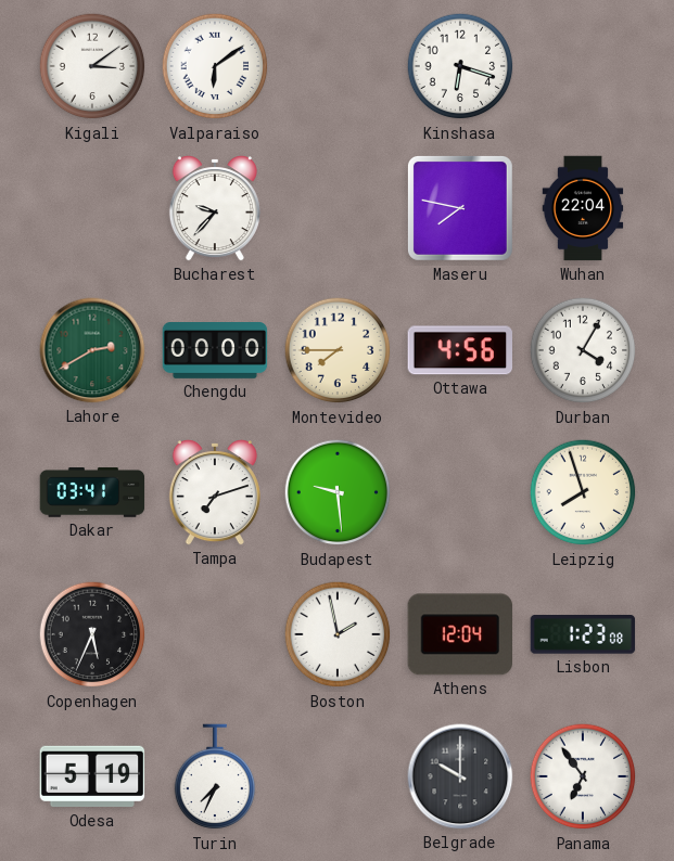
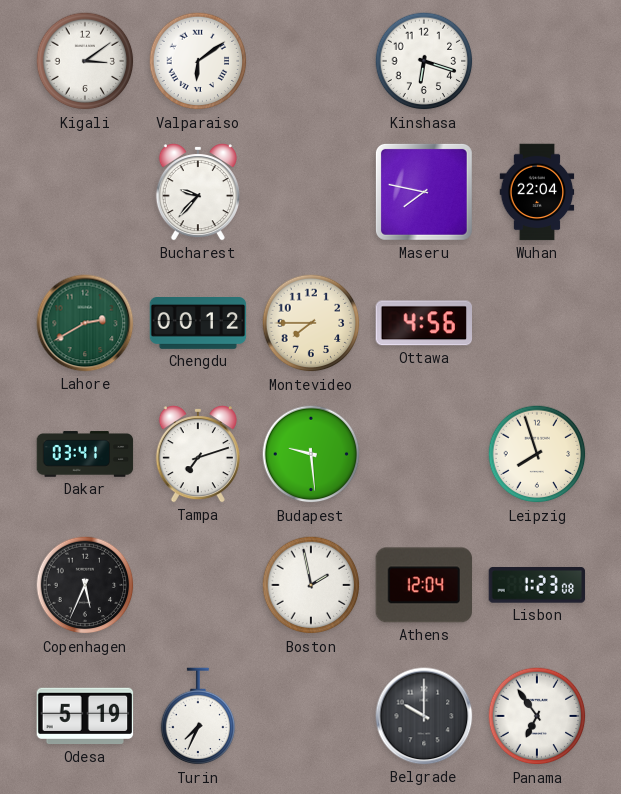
Chengdu: 00:00 -> 00:12 (198, 324)
Durban: 4:05 -> none (583, 350)
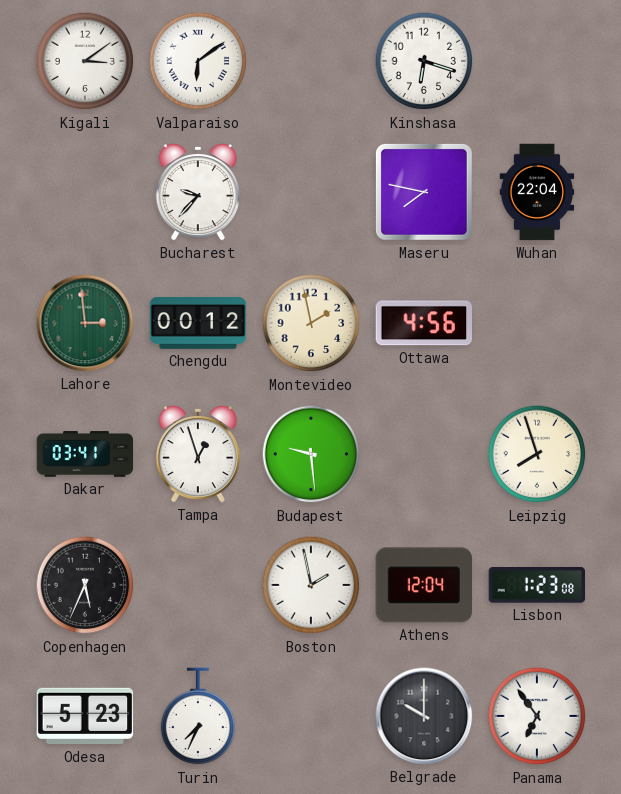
Lahore: 2:40 -> 2:59 (85, 323)
Montevideo: 7:45 -> 1:58 (311, 323)
Tampa: 7:12 -> 12:57 (198, 455)
Odesa: 5:19 -> 5:23 (85, 716)
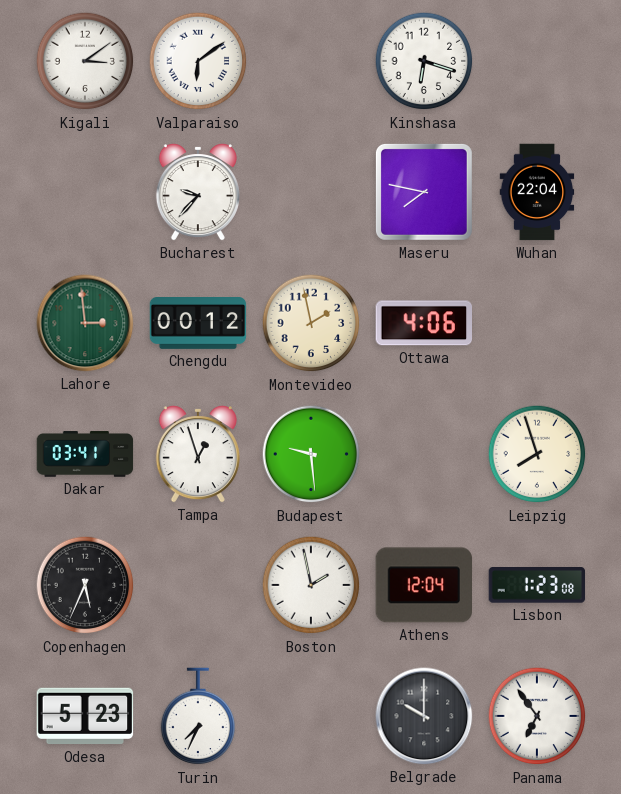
Ottawa: 4:56 -> 4:06 (423, 323)
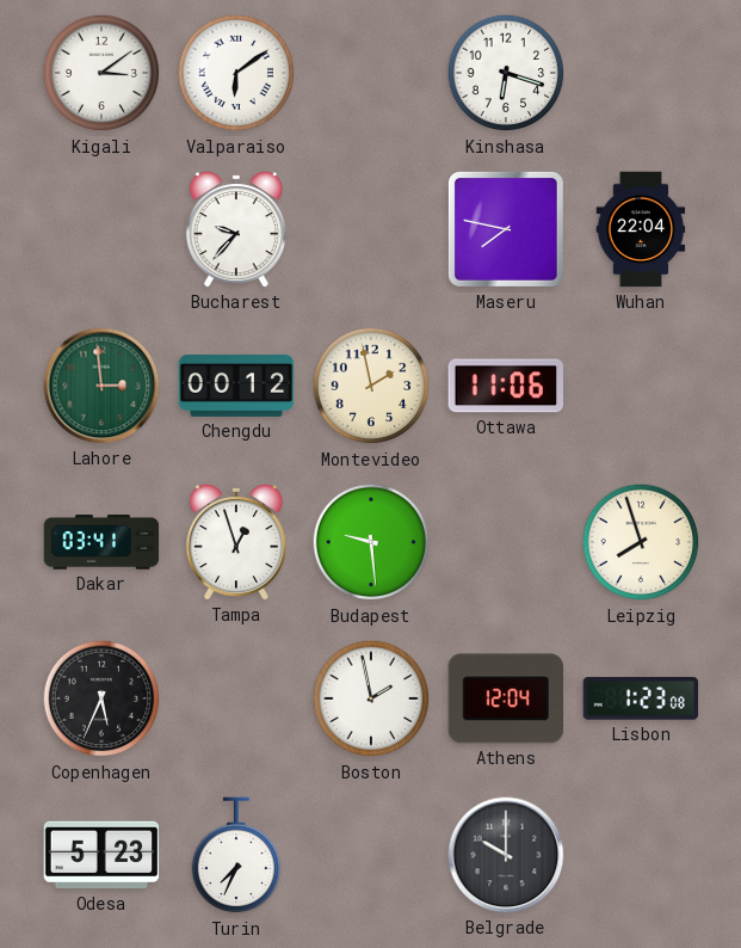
Ottawa: 4:06 -> 11:06 (505, 386)
Panama: 6:54 -> none (537, 716)
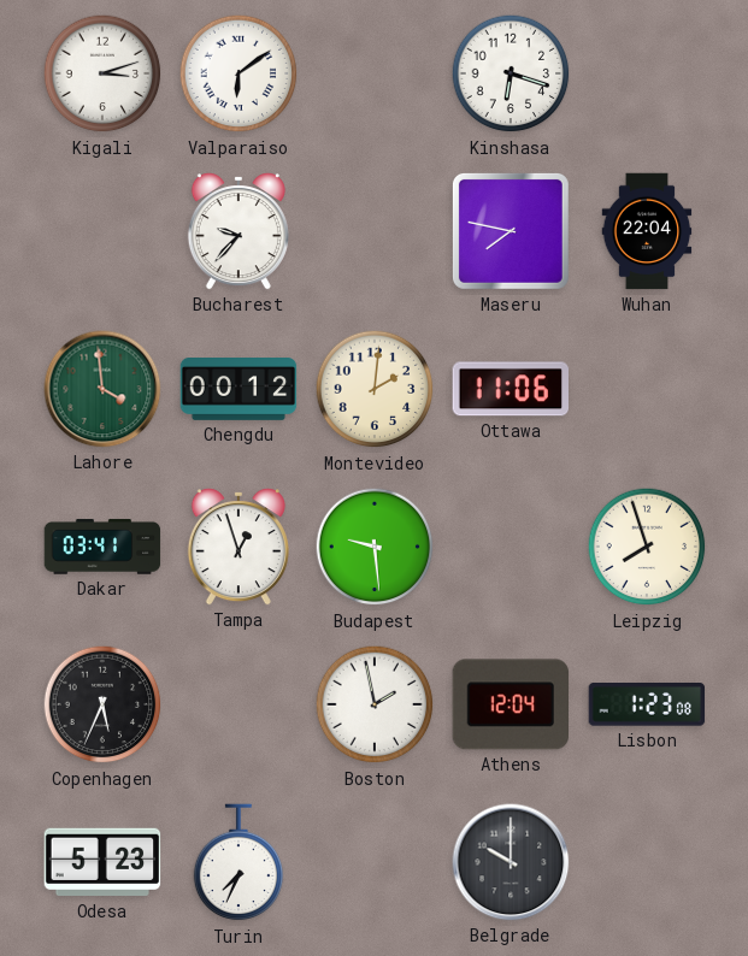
Kigali: 3:09 -> 3:12 (102, 73)
Lahore: 2:59 -> 3:59 (102, 389)
Montevideo: 1:58 -> 2:01 (375, 389)
